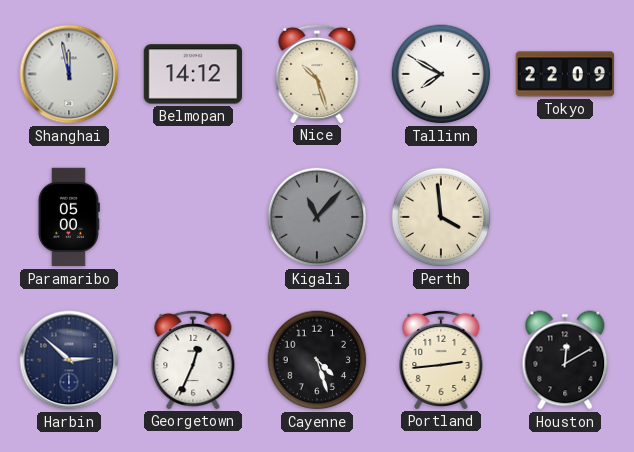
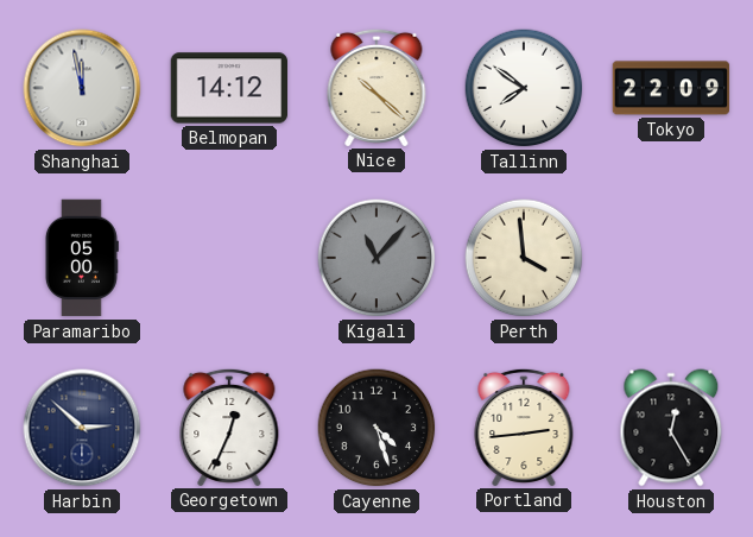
Nice: 10:27 -> 10:22 (376, 87)
Tallinn: 7:50 -> 7:51 (524, 88)
Houston: 12:10 -> 12:25 (671, 428)
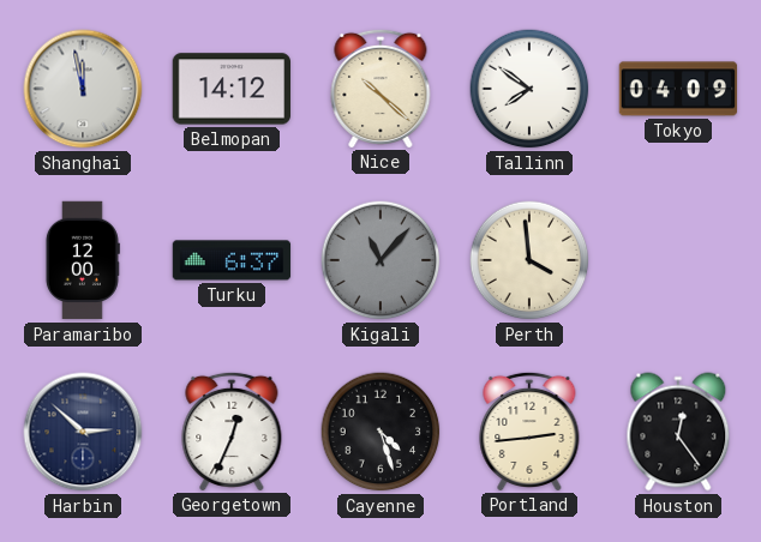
Tokyo: 22:09 -> 04:09 (678, 89)
Paramaribo: 05:00 -> 12:00 (82, 260)
Turku: none -> 6:37 (232, 260)
Houston: 12:25 -> 12:24 (678, 432)
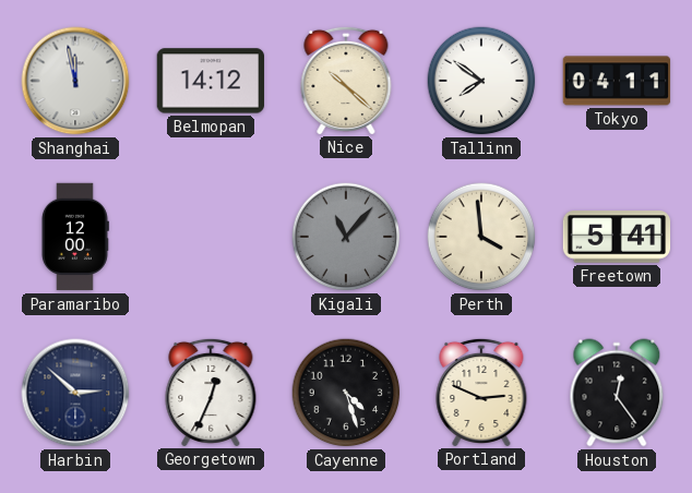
Tokyo: 04:09 -> 04:11 (617, 81)
Turku: 6:37 -> none (232, 260)
Freetown: none -> 5:41 (617, 237)
Portland: 2:44 -> 2:49 (481, 392)
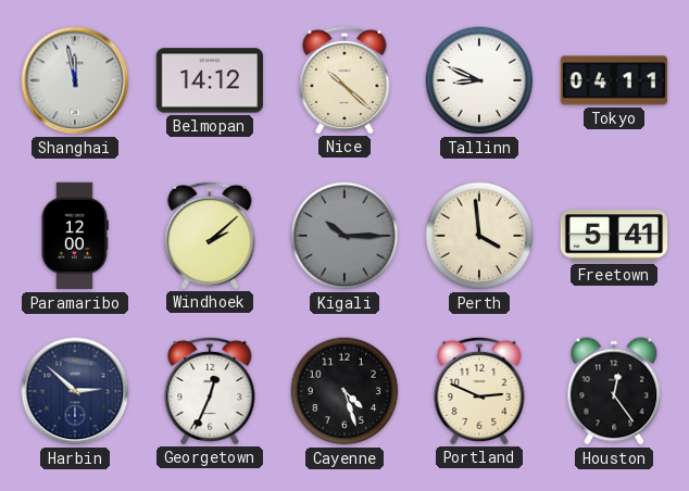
Tallinn: 7:51 -> 8:49 (479, 80)
Windhoek: none -> 2:08 (210, 235)
Kigali: 11:07 -> 10:15 (344, 236)
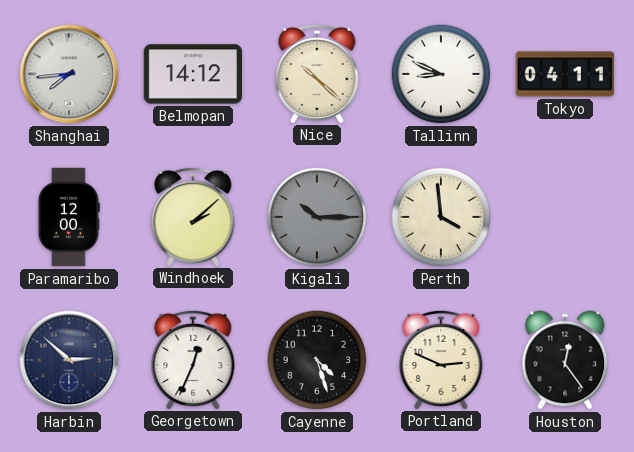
Shanghai: 11:58 -> 7:44 (69, 74)
Freetown: 5:41 -> none (614, 236)
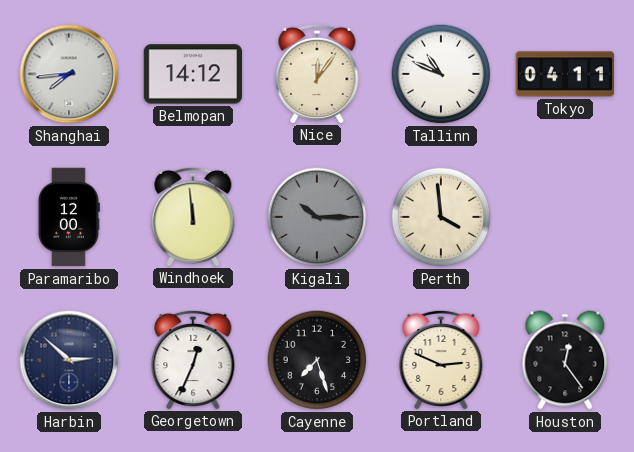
Nice: 10:22 -> 12:06 (317, 73)
Tallinn: 8:49 -> 10:49 (441, 74)
Windhoek: 2:08 -> 11:59 (193, 216)
Cayenne: 4:27 -> 7:27 (317, 360)
